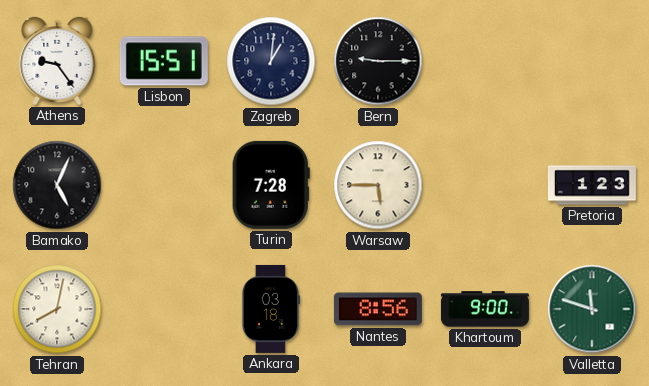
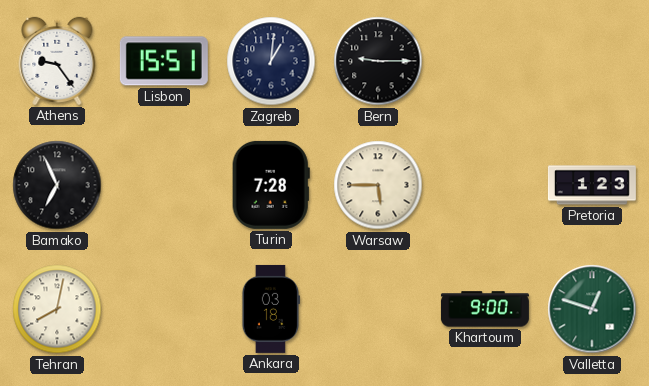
Bamako: 5:04 -> 6:56 (57, 185)
Nantes: 8:56 -> none (378, 309)
Valletta: 11:48 -> 12:48 (592, 309)
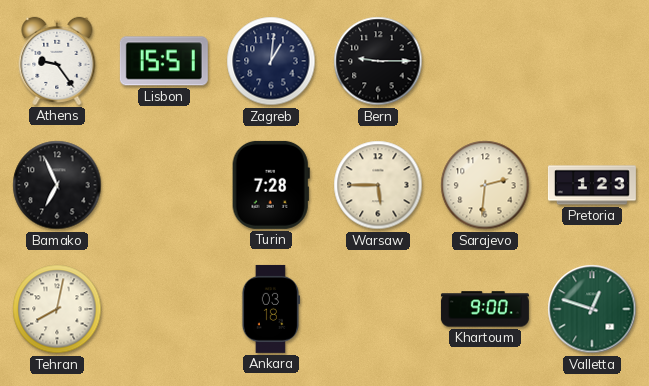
Sarajevo: none -> 2:31 (485, 185)
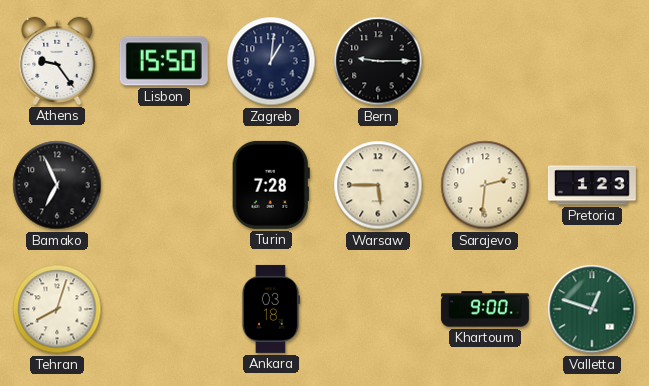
Lisbon: 15:51 -> 15:50 (164, 61)
Tehran: 8:02 -> 8:03 (57, 309)
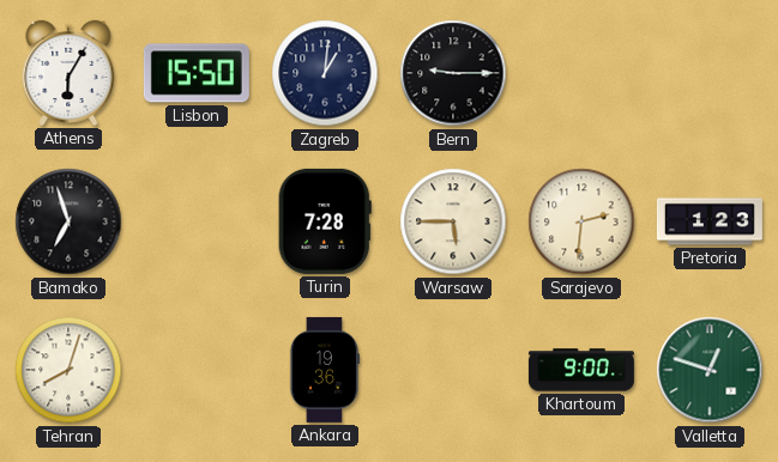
Athens: 9:24 -> 6:05 (68, 73)
Bamako: 6:56 -> 6:57 (68, 221)
Ankara: 03:18 -> 19:36 (324, 370)
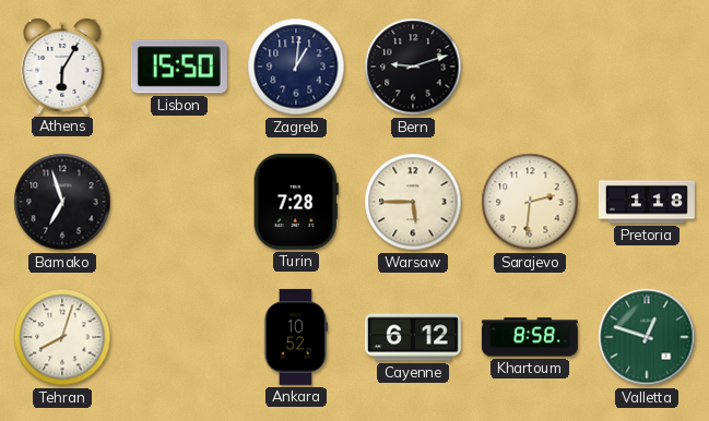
Bern: 9:15 -> 9:12 (413, 67)
Pretoria: 1:23 -> 1:18 (647, 202)
Ankara: 19:36 -> 10:52 (295, 337)
Cayenne: none -> 6:12 (413, 337)
Khartoum: 9:00 -> 8:58 (530, 337)
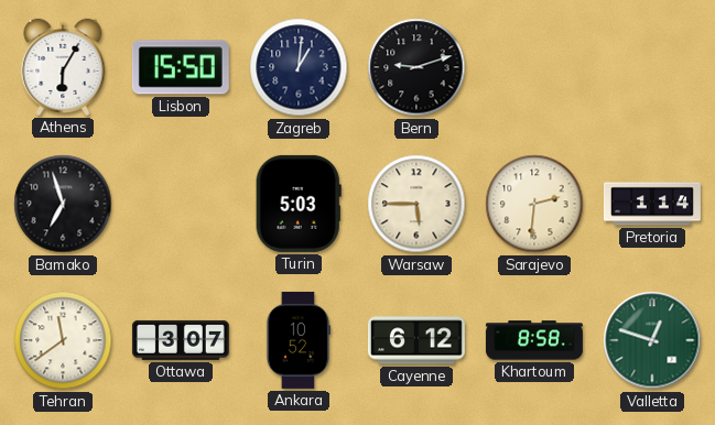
Turin: 7:28 -> 5:03 (299, 204)
Pretoria: 1:18 -> 1:14 (652, 204)
Tehran: 8:03 -> 11:39 (63, 340)
Ottawa: none -> 3:07 (181, 340)
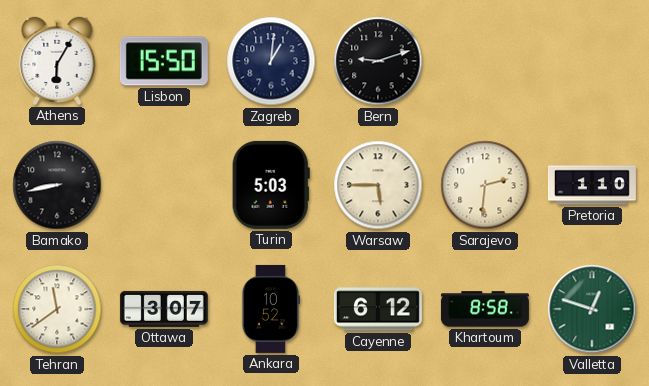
Bamako: 6:57 -> 8:43 (57, 185)
Pretoria: 1:14 -> 1:10 (592, 185)
